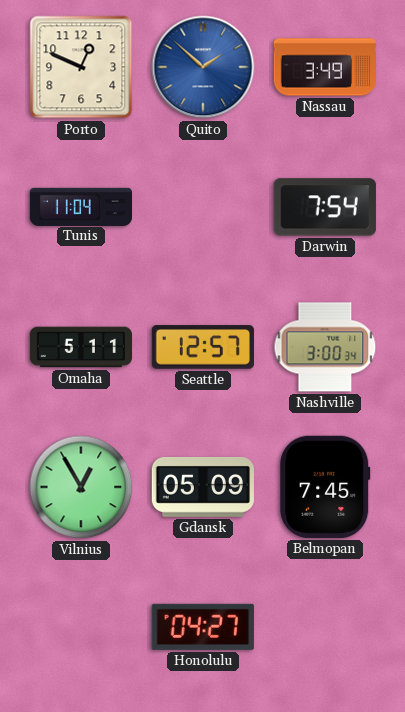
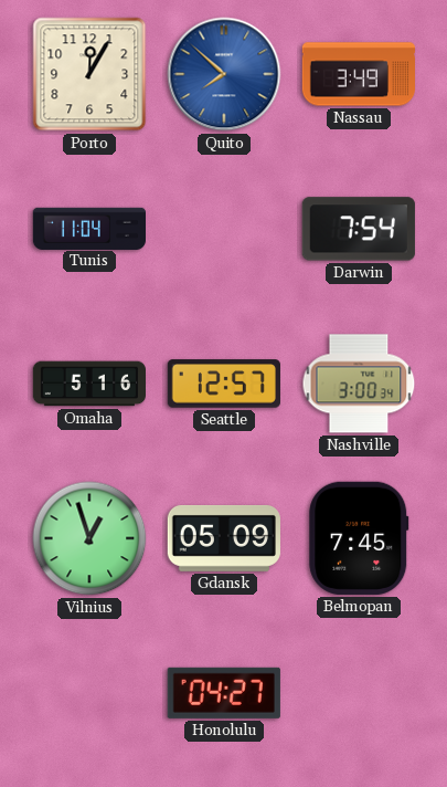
Porto: 12:49 -> 12:05 (89, 74)
Quito: 1:52 -> 7:52 (224, 74)
Omaha: 5:11 -> 5:16 (88, 384)
Vilnius: 12:55 -> 12:57 (89, 538)
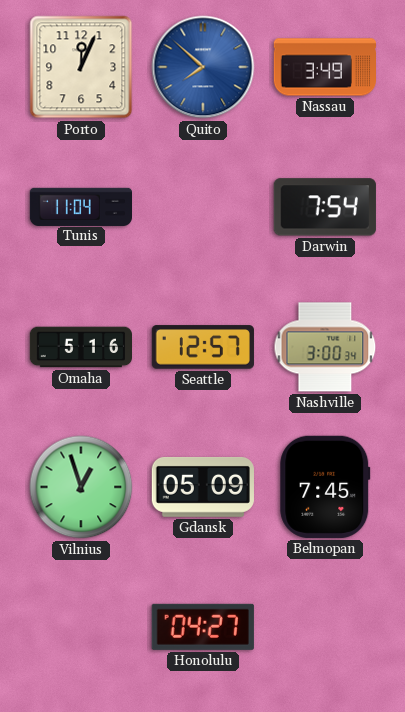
Porto: 12:05 -> 12:04 (81, 67)
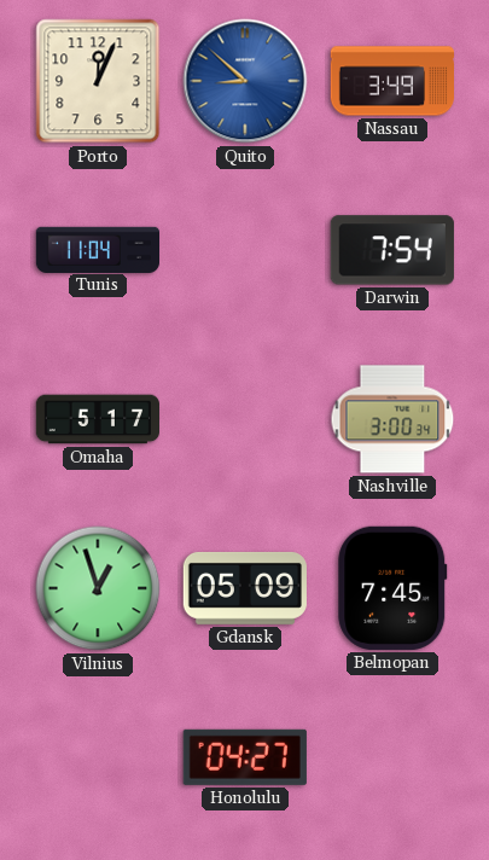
Quito: 7:52 -> 8:52 (245, 81)
Omaha: 5:16 -> 5:17 (97, 419)
Seattle: 12:57 -> none (203, 347)
